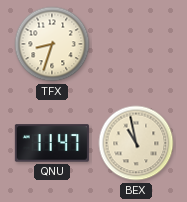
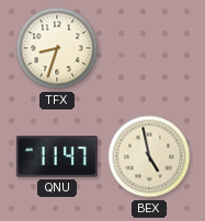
BEX: 10:58 -> 4:58 (149, 156)
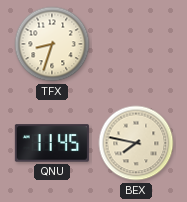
QNU: 11:47 -> 11:45 (52, 143)
BEX: 4:58 -> 7:47 (136, 143)
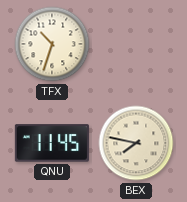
TFX: 8:33 -> 10:33 (52, 44)
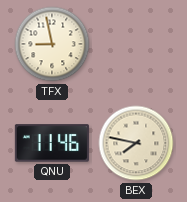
TFX: 10:33 -> 8:58 (52, 44)
QNU: 11:45 -> 11:46 (52, 143)
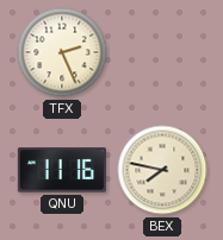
TFX: 8:58 -> 2:26 (62, 52)
QNU: 11:46 -> 11:16 (62, 170)
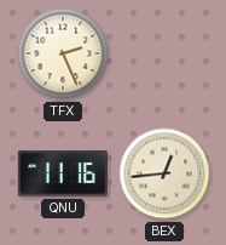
BEX: 7:47 -> 12:44 (164, 173)
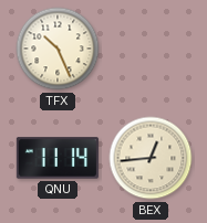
TFX: 2:26 -> 10:26 (58, 49)
QNU: 11:16 -> 11:14 (58, 158)
